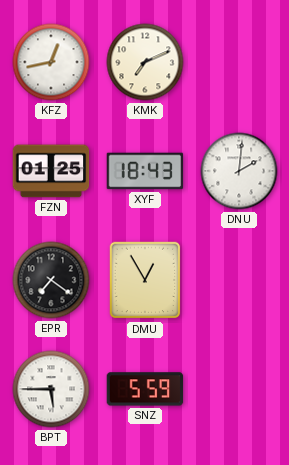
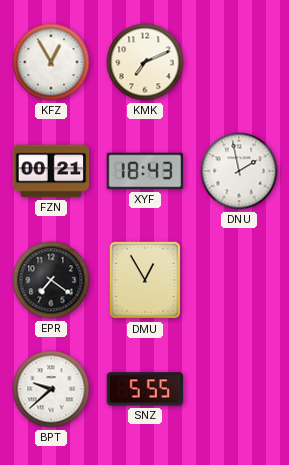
KFZ: 12:43 -> 12:55 (51, 62)
FZN: 01:25 -> 00:21 (51, 171)
DNU: 2:01 -> 1:58 (239, 171)
BPT: 5:45 -> 9:38 (51, 389)
SNZ: 5:59 -> 5:55 (145, 389)
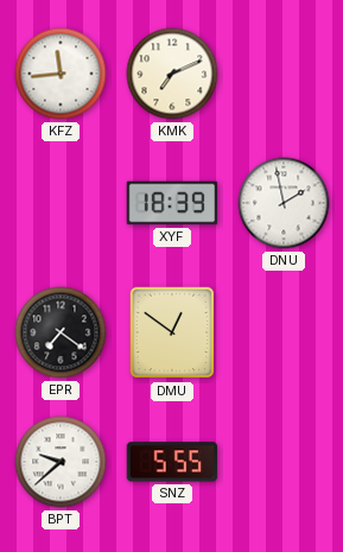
KFZ: 12:55 -> 11:44 (61, 74)
FZN: 00:21 -> none (51, 171)
XYF: 18:43 -> 18:39 (172, 203)
DMU: 12:55 -> 12:51 (172, 332)
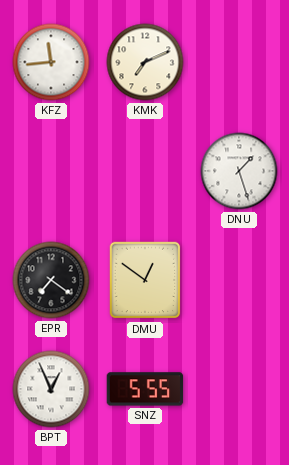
XYF: 18:39 -> none (172, 203)
DNU: 1:58 -> 1:27 (239, 171)
BPT: 9:38 -> 12:56 (51, 389)
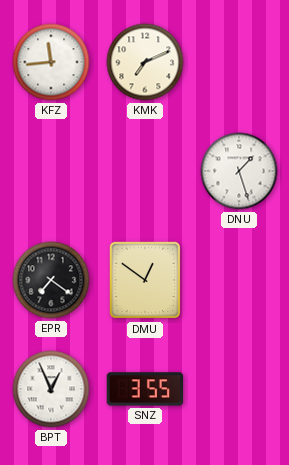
SNZ: 5:55 -> 3:55 (145, 389)
